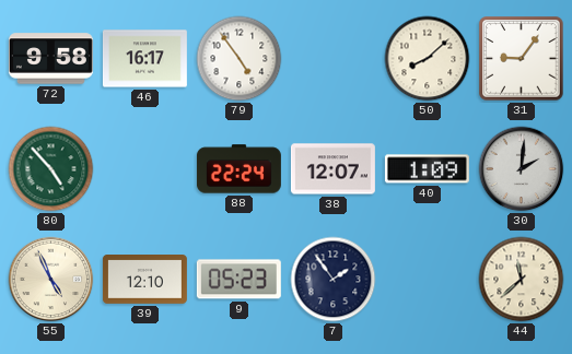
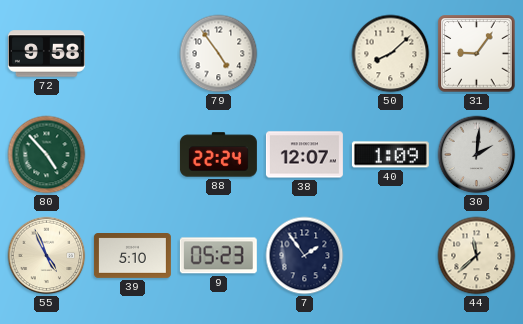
46: 16:17 -> none (144, 59)
39: 12:10 -> 5:10 (132, 256)
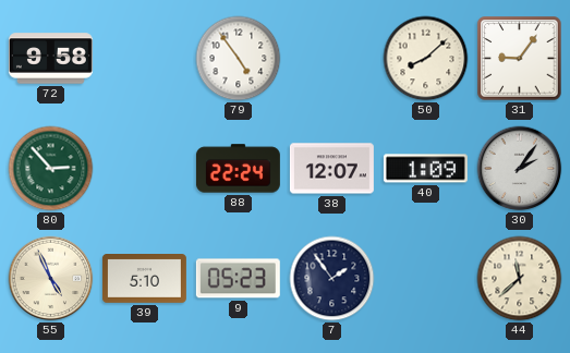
80: 4:53 -> 2:53 (51, 169)
30: 2:01 -> 2:06 (520, 169)
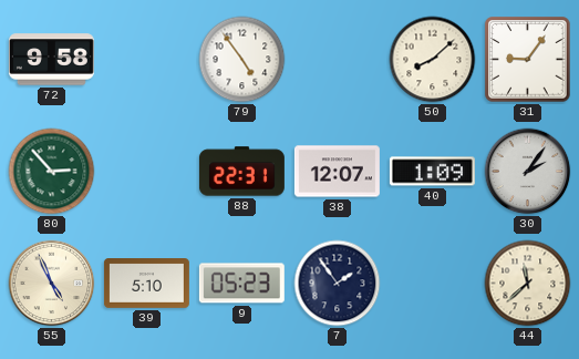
88: 22:24 -> 22:31 (241, 172)
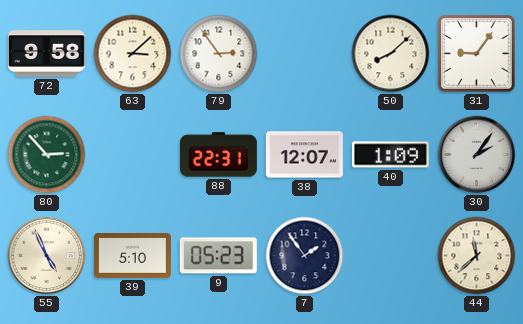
63: none -> 3:08 (133, 54)
79: 4:54 -> 2:54 (219, 54)
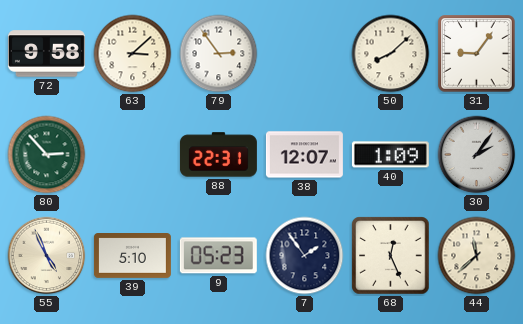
68: none -> 12:26 (391, 256)
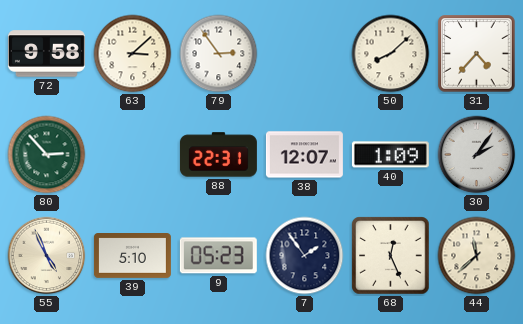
31: 9:06 -> 4:37 (477, 54)
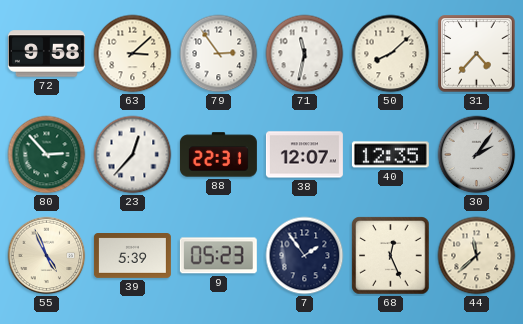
71: none -> 11:32 (305, 54)
23: none -> 12:37 (133, 155)
40: 1:09 -> 12:35 (390, 155)
39: 5:10 -> 5:39 (132, 256)
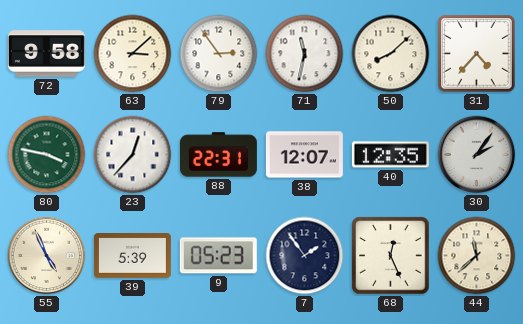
80: 2:53 -> 3:47 (47, 155)
